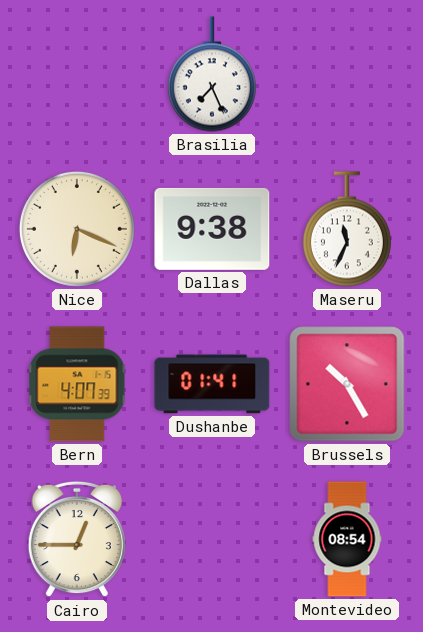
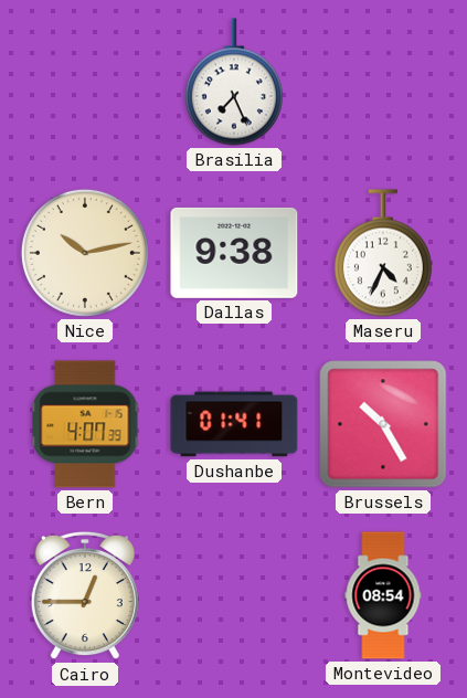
Nice: 6:19 -> 10:13 (85, 253)
Maseru: 11:34 -> 4:34 (383, 253)
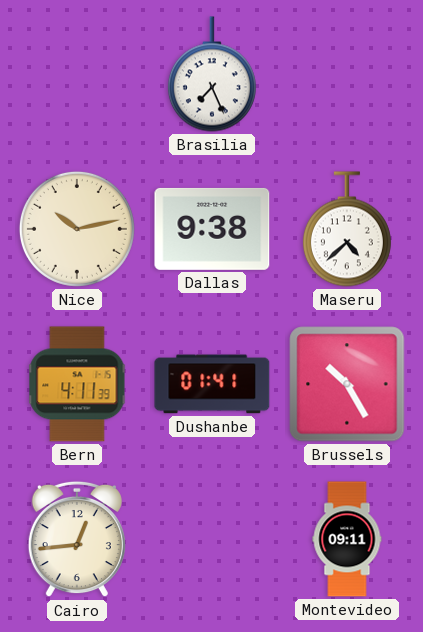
Maseru: 4:34 -> 4:38 (347, 229)
Bern: 4:07 -> 4:11 (77, 384)
Cairo: 12:45 -> 12:44 (77, 539)
Montevideo: 08:54 -> 09:11 (347, 539)
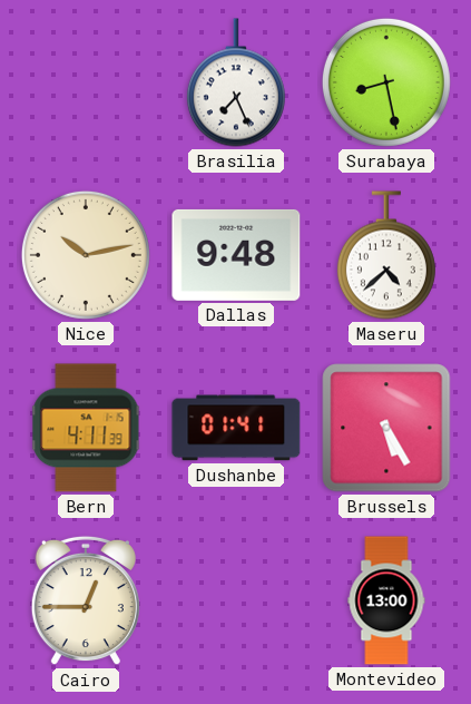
Surabaya: none -> 8:28 (386, 82)
Dallas: 9:38 -> 9:48 (236, 255)
Brussels: 10:25 -> 5:25 (386, 428)
Cairo: 12:44 -> 12:45 (86, 600)
Montevideo: 09:11 -> 13:00 (386, 600)
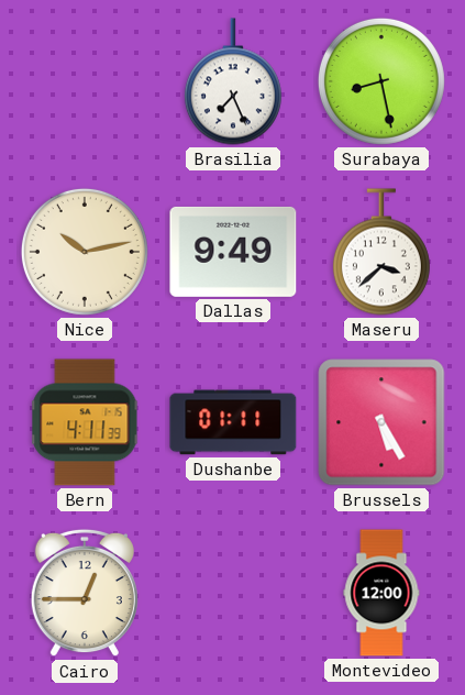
Dallas: 9:48 -> 9:49 (233, 252)
Maseru: 4:38 -> 3:38 (381, 252)
Dushanbe: 01:41 -> 01:11 (233, 422)
Montevideo: 13:00 -> 12:00 (381, 593)
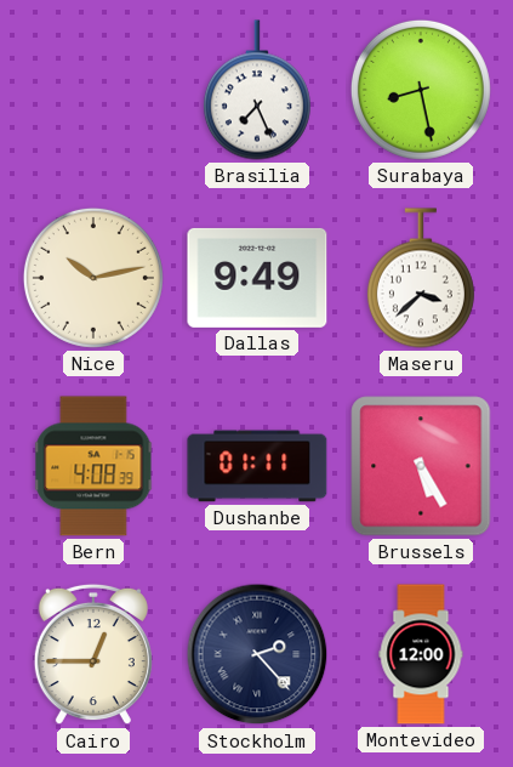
Bern: 4:11 -> 4:08 (93, 466)
Stockholm: none -> 2:23 (257, 654)
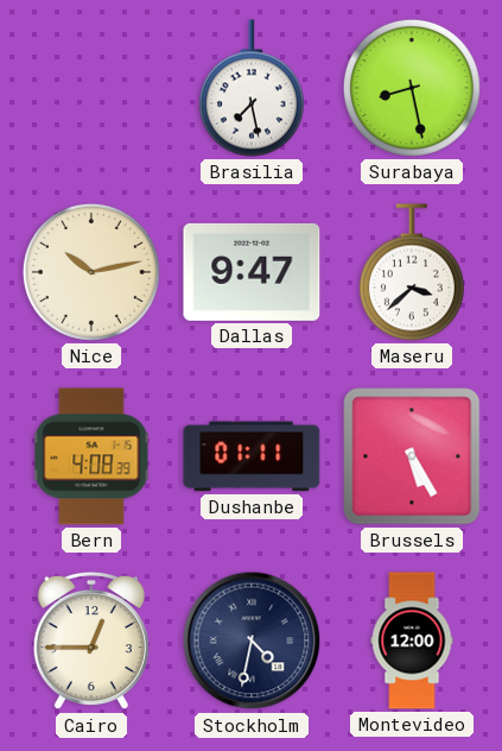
Brasilia: 7:26 -> 7:28 (252, 88)
Dallas: 9:49 -> 9:47 (252, 272)
Stockholm: 2:23 -> 4:32 (252, 640)
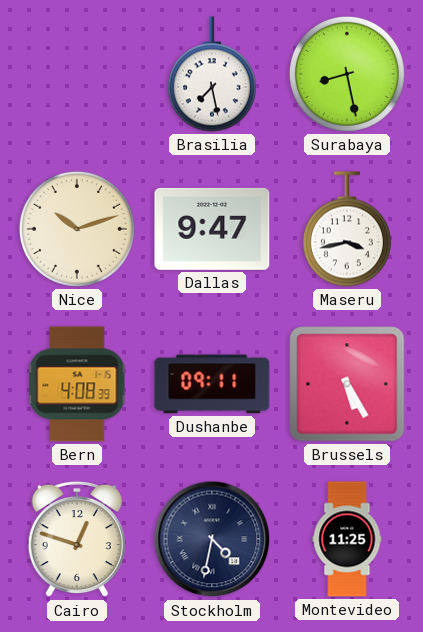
Nice: 10:13 -> 10:12 (77, 229)
Maseru: 3:38 -> 3:43 (347, 229)
Dushanbe: 01:11 -> 09:11 (212, 384)
Cairo: 12:45 -> 12:48 (77, 539)
Montevideo: 12:00 -> 11:25 (347, 539)
